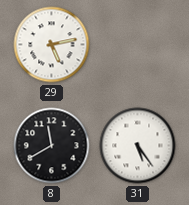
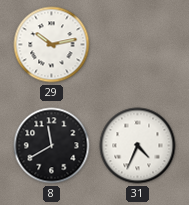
29: 5:13 -> 10:13 (52, 45)
31: 5:24 -> 4:34 (138, 146)
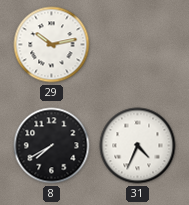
8: 11:40 -> 7:40 (52, 146)
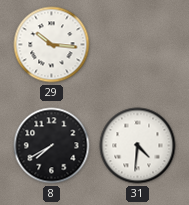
29: 10:13 -> 10:16 (52, 45)
31: 4:34 -> 4:31 (138, 146)
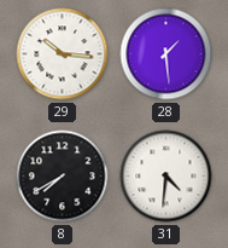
28: none -> 1:29 (166, 54)
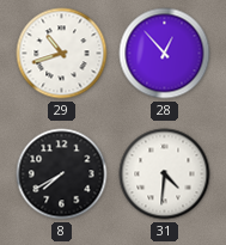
29: 10:16 -> 10:42 (62, 54)
28: 1:29 -> 12:53 (165, 54)
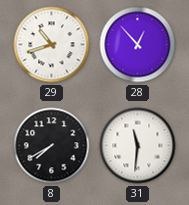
31: 4:31 -> 11:31 (138, 146)
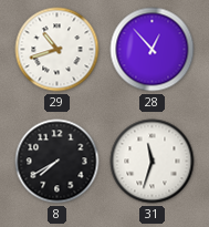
31: 11:31 -> 11:33 (153, 162)
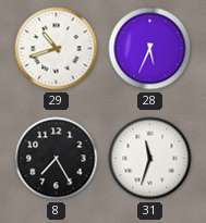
28: 12:53 -> 5:34 (150, 49)
8: 7:40 -> 7:25 (57, 159)
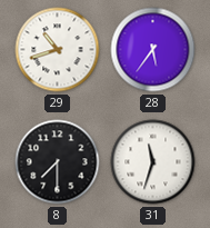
28: 5:34 -> 5:36 (153, 50)
8: 7:25 -> 7:30 (58, 162)
